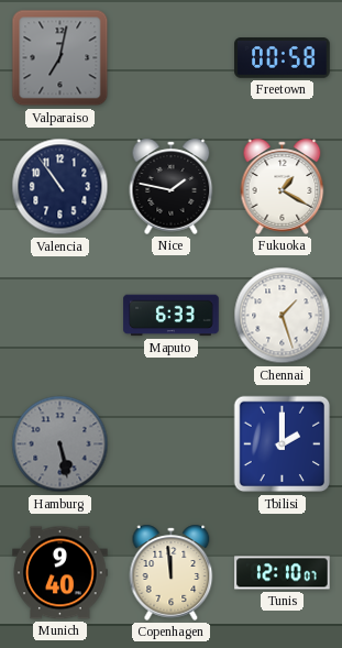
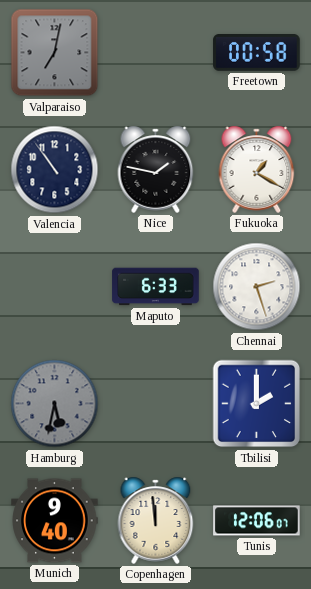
Chennai: 1:27 -> 2:27 (257, 287)
Hamburg: 5:28 -> 5:32 (55, 404)
Tunis: 12:10 -> 12:06 (257, 521)
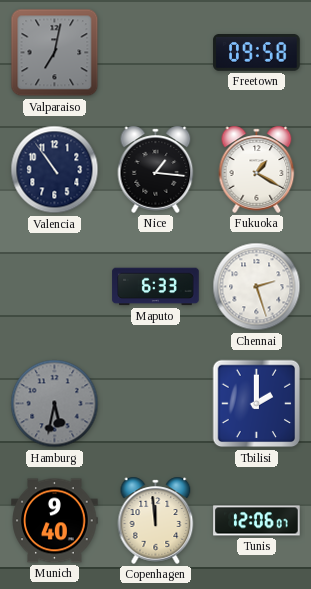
Freetown: 00:58 -> 09:58 (257, 53)
Nice: 1:47 -> 1:16 (156, 169)
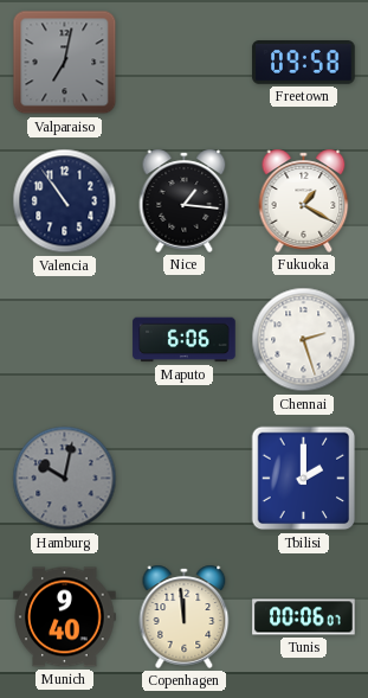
Maputo: 6:33 -> 6:06 (185, 340)
Hamburg: 5:32 -> 10:02 (65, 479)
Tunis: 12:06 -> 00:06 (304, 617)
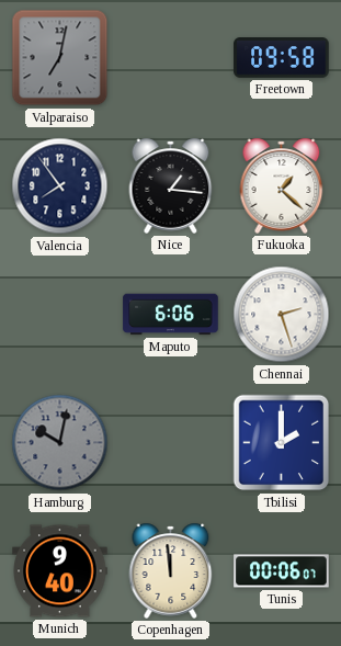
Valencia: 10:54 -> 7:54 (60, 186)
Fukuoka: 1:20 -> 1:22 (282, 185)
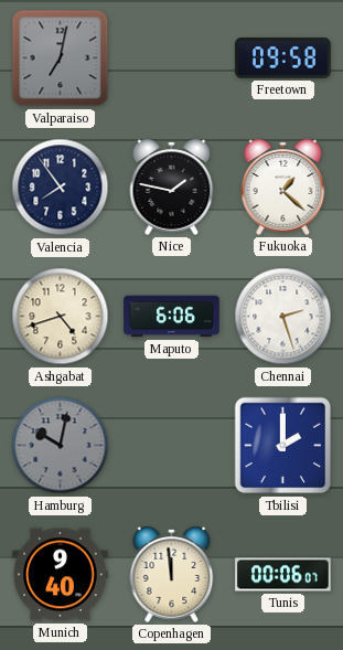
Nice: 1:16 -> 1:47 (172, 187)
Ashgabat: none -> 4:42 (61, 317)
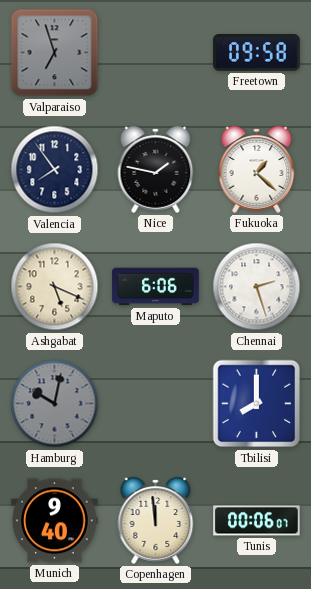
Valparaiso: 7:02 -> 6:57 (55, 53)
Ashgabat: 4:42 -> 5:19 (55, 287)
Tbilisi: 2:00 -> 8:00 (257, 404)
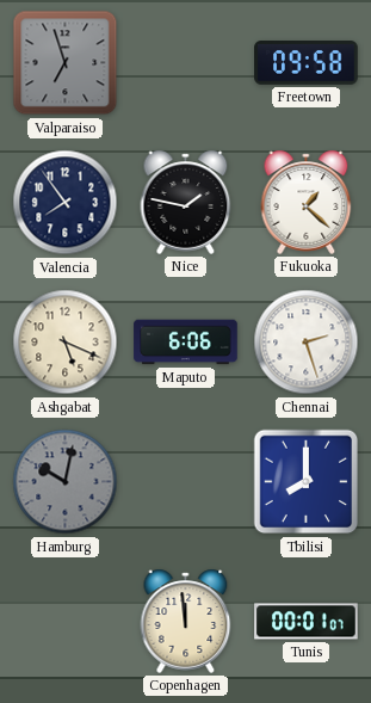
Munich: 9:40 -> none (55, 521)
Tunis: 00:06 -> 00:01 (307, 622)
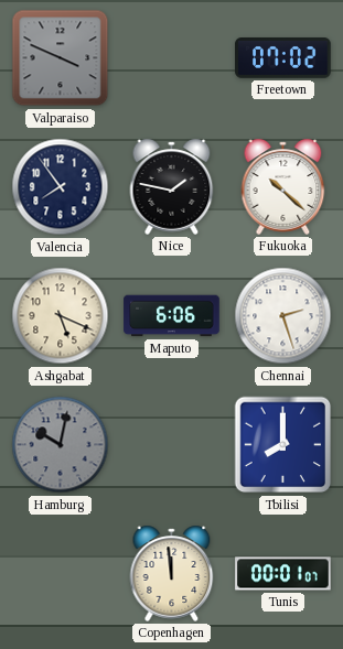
Valparaiso: 6:57 -> 3:49 (61, 58)
Freetown: 09:58 -> 07:02 (283, 58)
Fukuoka: 1:22 -> 10:22 (283, 186)
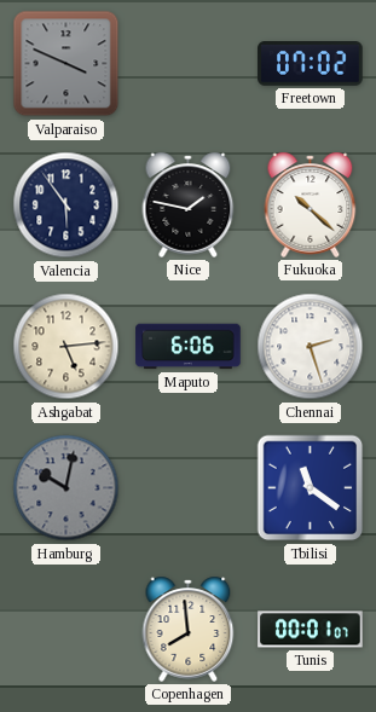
Valencia: 7:54 -> 5:54 (66, 206)
Ashgabat: 5:19 -> 5:14 (66, 347)
Tbilisi: 8:00 -> 11:21 (311, 488)
Copenhagen: 11:59 -> 7:59 (189, 629)
